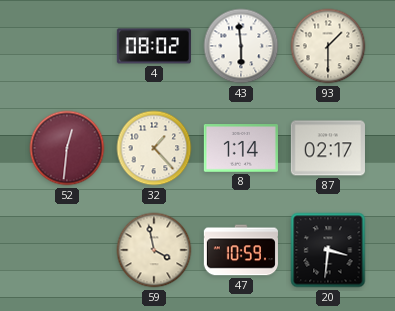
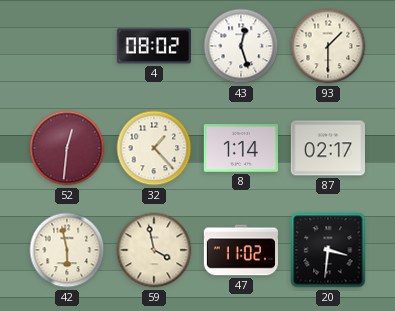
43: 5:59 -> 12:27 (241, 46)
42: none -> 5:58 (67, 250)
47: 10:59 -> 11:02 (241, 250)
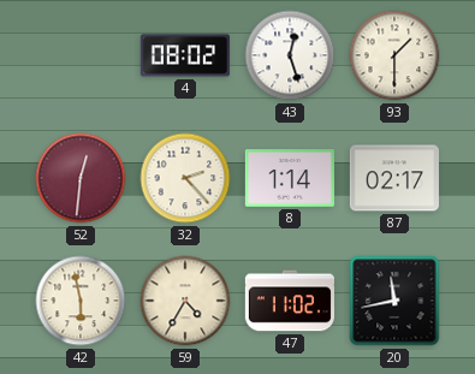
32: 1:23 -> 2:23 (185, 178)
59: 3:58 -> 4:35 (185, 301)
20: 3:31 -> 11:43 (394, 301)
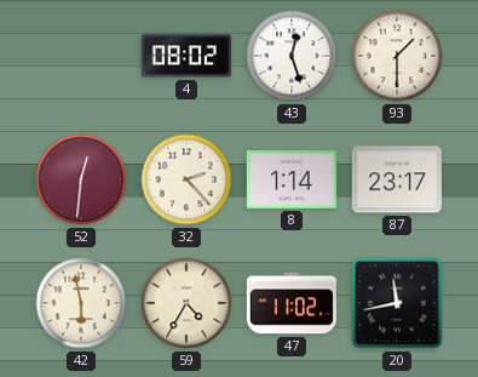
87: 02:17 -> 23:17 (397, 179)
